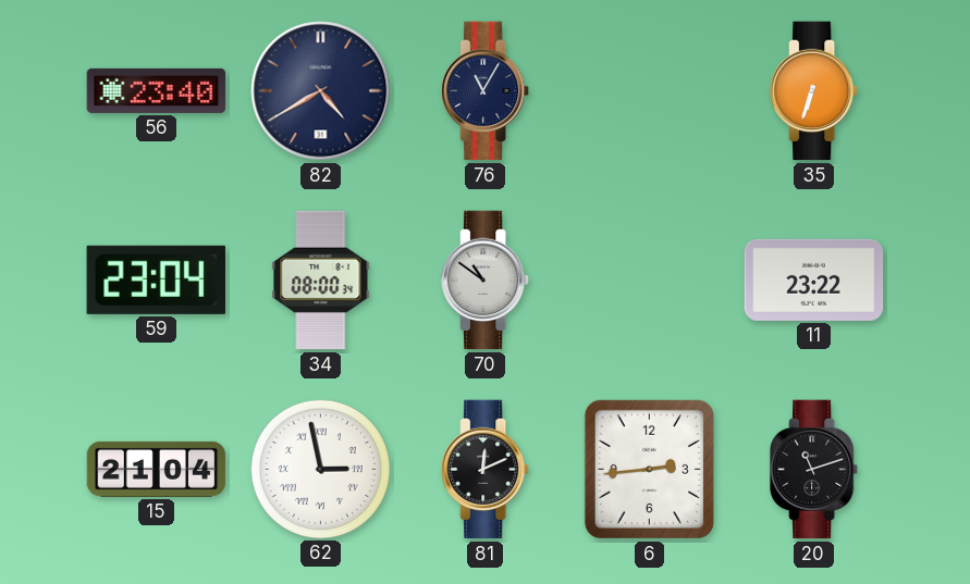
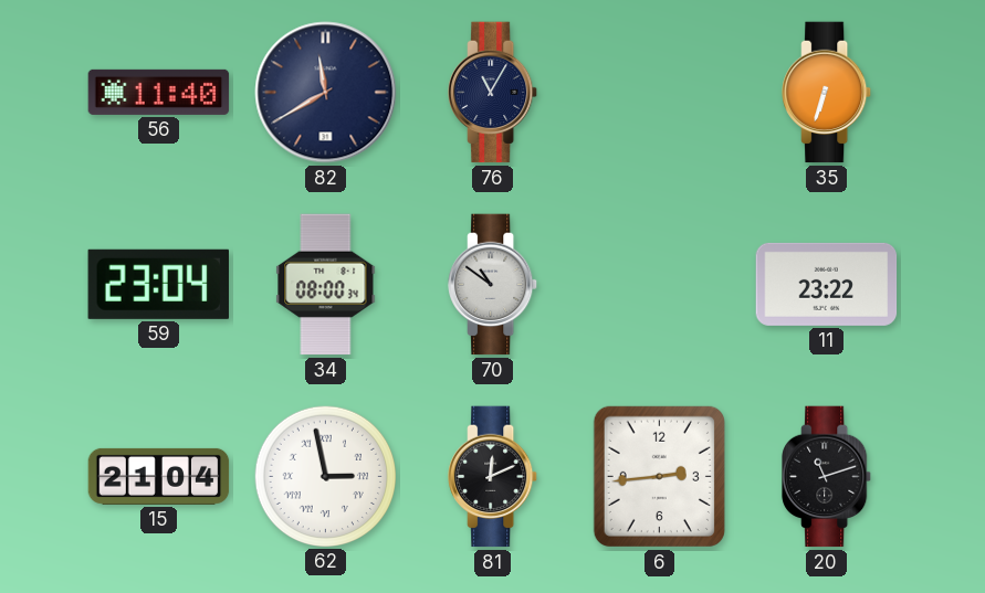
56: 23:40 -> 11:40 (159, 92)
82: 4:40 -> 11:40 (326, 93)
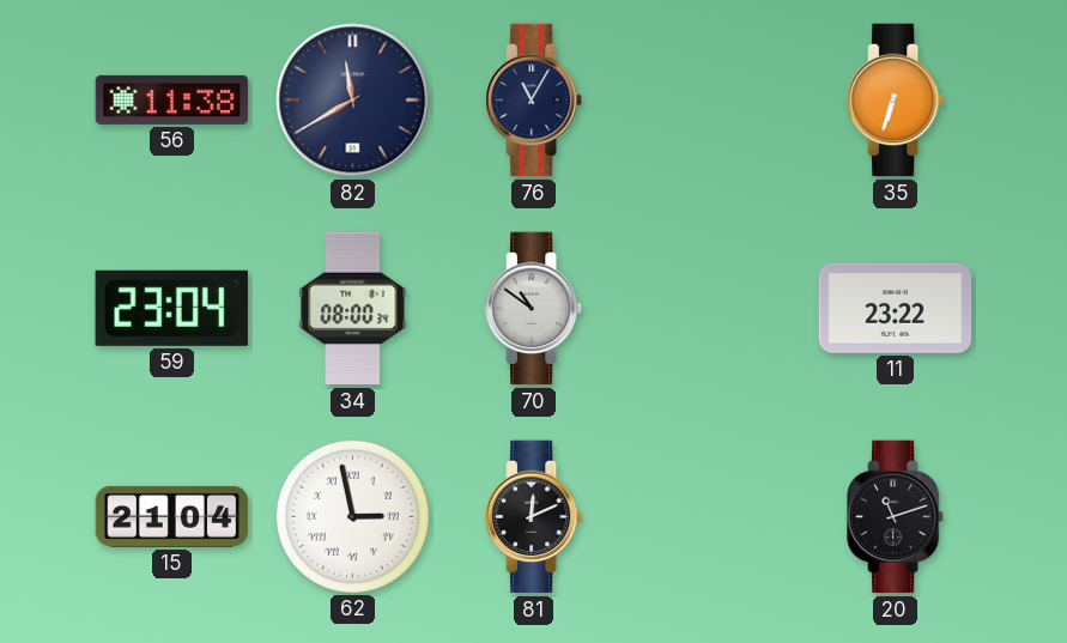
56: 11:40 -> 11:38 (172, 99)
6: 2:44 -> none (659, 476)
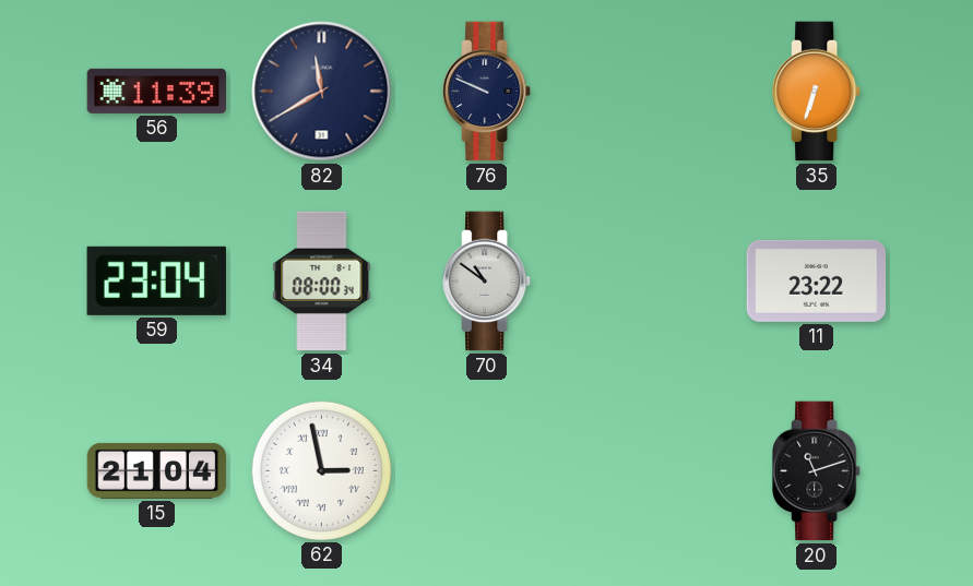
56: 11:38 -> 11:39 (157, 91)
76: 11:05 -> 9:49 (487, 92)
81: 12:11 -> none (534, 517)
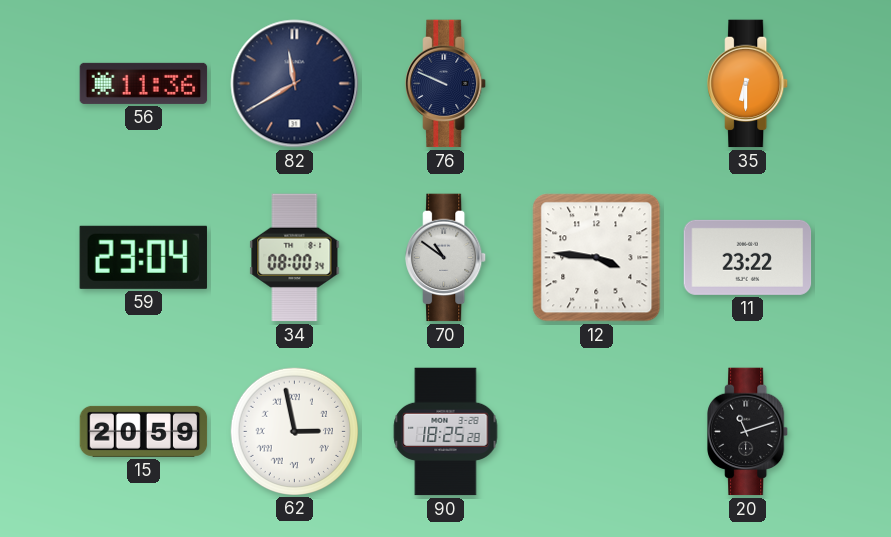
56: 11:39 -> 11:36 (144, 83)
35: 6:33 -> 6:30 (748, 84)
12: none -> 3:46 (597, 258)
15: 21:04 -> 20:59 (144, 431)
90: none -> 18:25 (446, 432)
